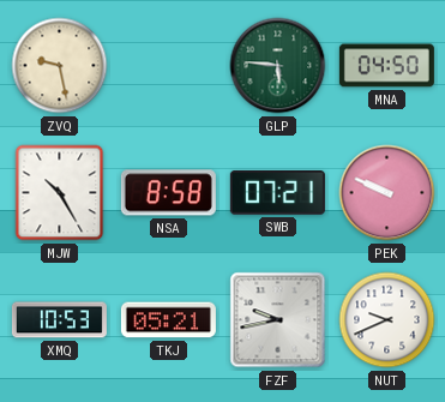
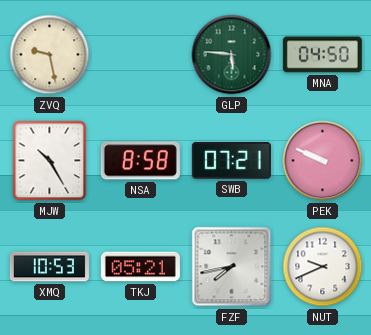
FZF: 9:43 -> 7:43 (232, 267)
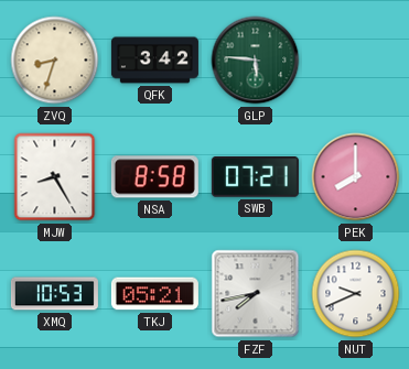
ZVQ: 9:28 -> 8:33 (55, 61)
QFK: none -> 3:42 (154, 61)
MNA: 04:50 -> none (322, 55)
MJW: 10:25 -> 8:25 (55, 177)
PEK: 9:49 -> 8:00 (356, 177)
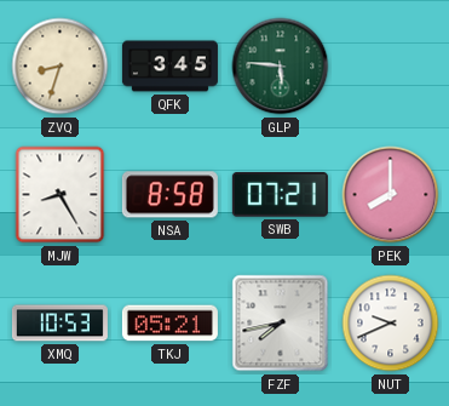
QFK: 3:42 -> 3:45 (169, 67)
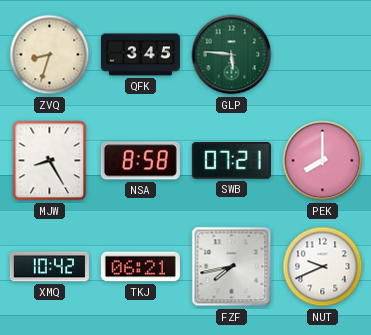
XMQ: 10:53 -> 10:42 (49, 267)
TKJ: 05:21 -> 06:21 (140, 267)
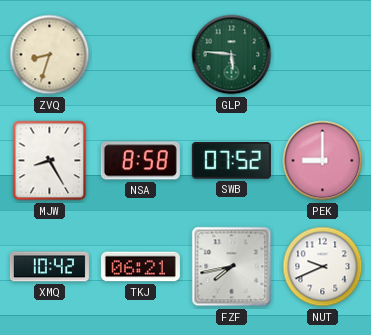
QFK: 3:45 -> none (140, 55)
SWB: 07:21 -> 07:52 (231, 161)
PEK: 8:00 -> 9:00 (323, 161)
